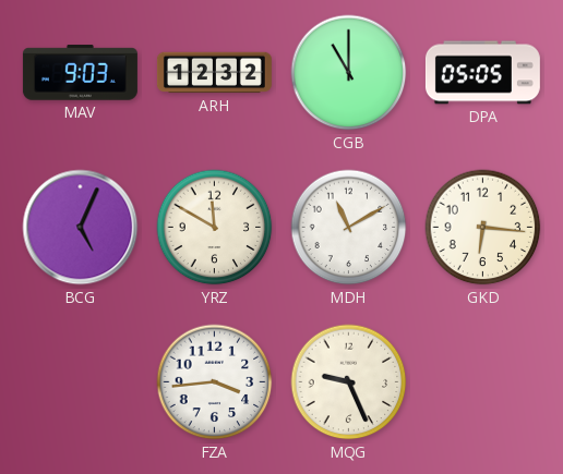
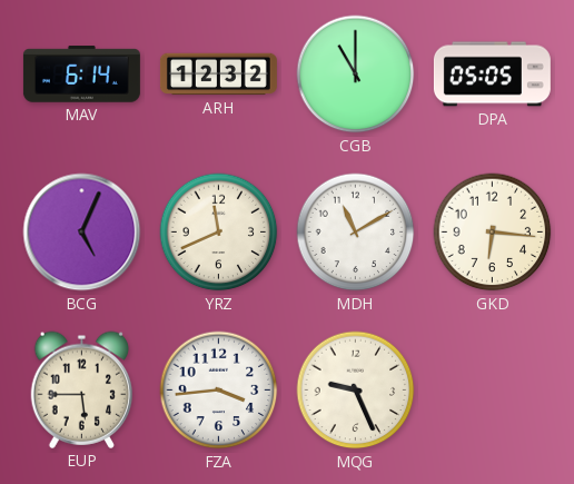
MAV: 9:03 -> 6:14 (81, 75)
YRZ: 11:50 -> 11:41 (219, 233)
EUP: none -> 5:45 (81, 389)
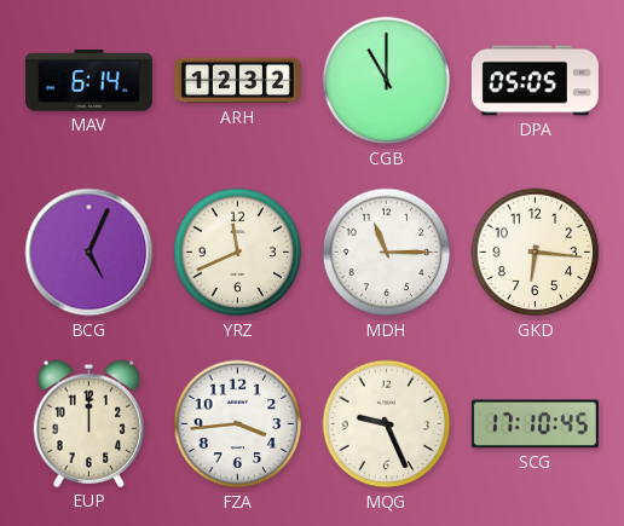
MDH: 11:10 -> 11:15 (387, 253)
EUP: 5:45 -> 12:00 (88, 423)
SCG: none -> 17:10 (535, 424)
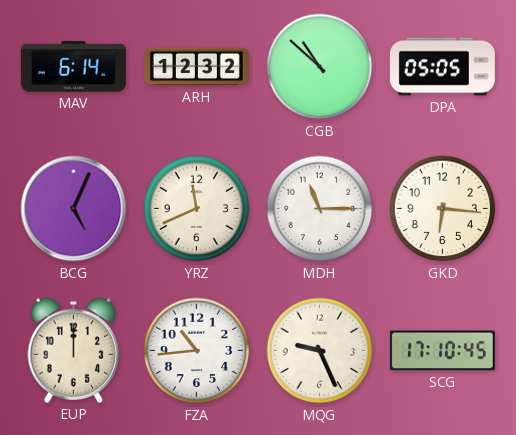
CGB: 11:00 -> 10:52 (320, 67)
FZA: 3:44 -> 10:44 (197, 351)
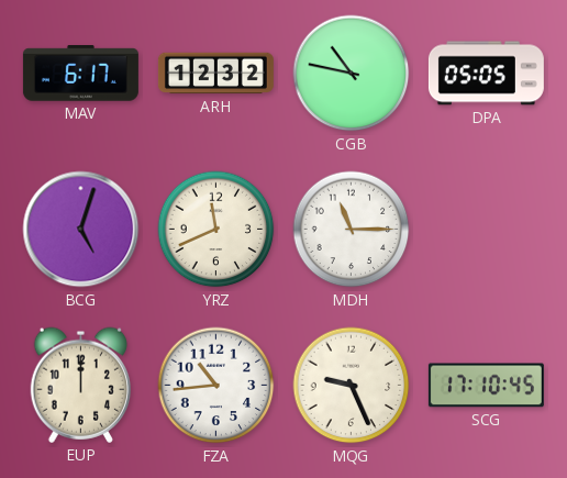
MAV: 6:14 -> 6:17 (80, 74)
CGB: 10:52 -> 10:47 (352, 74)
BCG: 5:04 -> 5:03 (81, 230)
GKD: 6:16 -> none (443, 209)
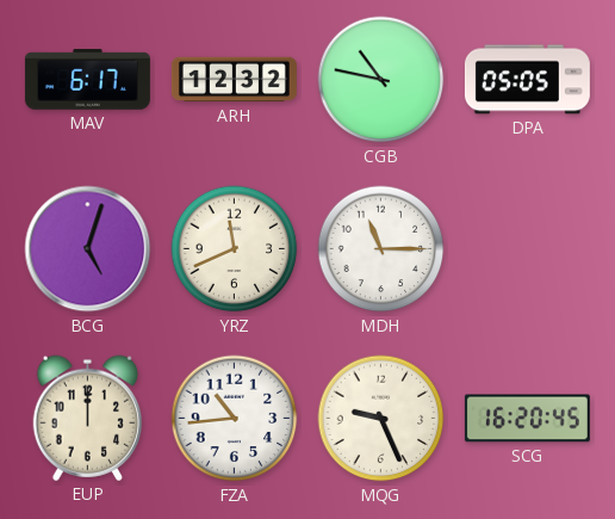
SCG: 17:10 -> 16:20 (527, 419)
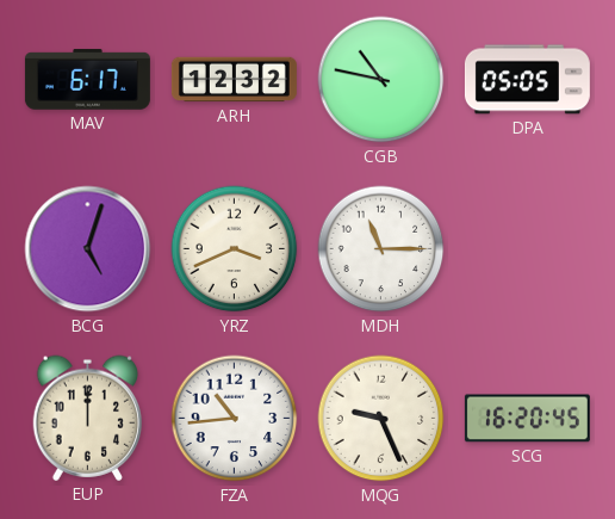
YRZ: 11:41 -> 3:41 (235, 249)
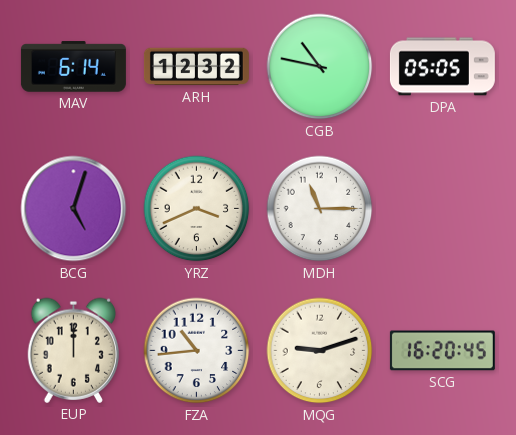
MAV: 6:17 -> 6:14 (73, 67)
MQG: 9:26 -> 9:12 (320, 351)
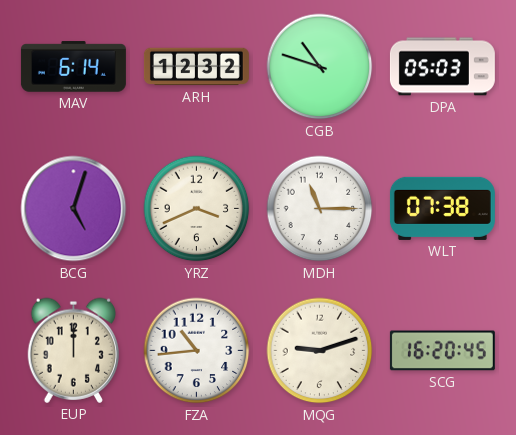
CGB: 10:47 -> 10:48 (320, 67)
DPA: 05:05 -> 05:03 (442, 67)
WLT: none -> 07:38 (442, 208)
